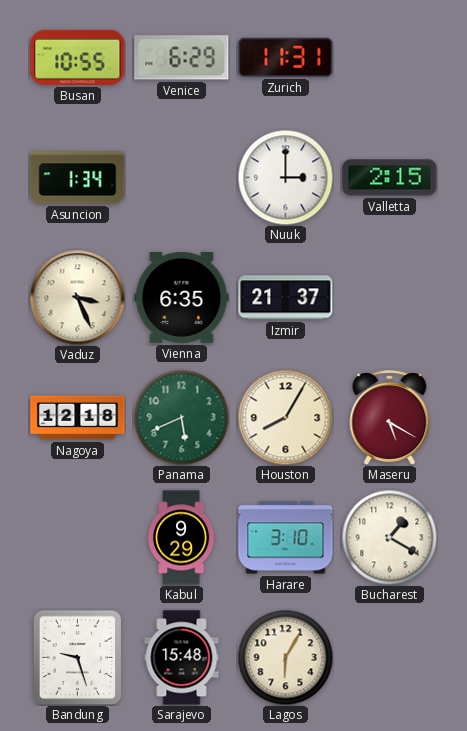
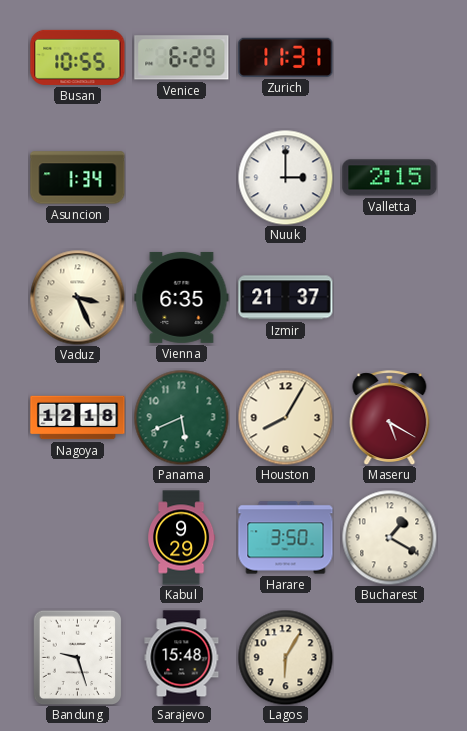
Harare: 3:10 -> 3:50 (286, 538)
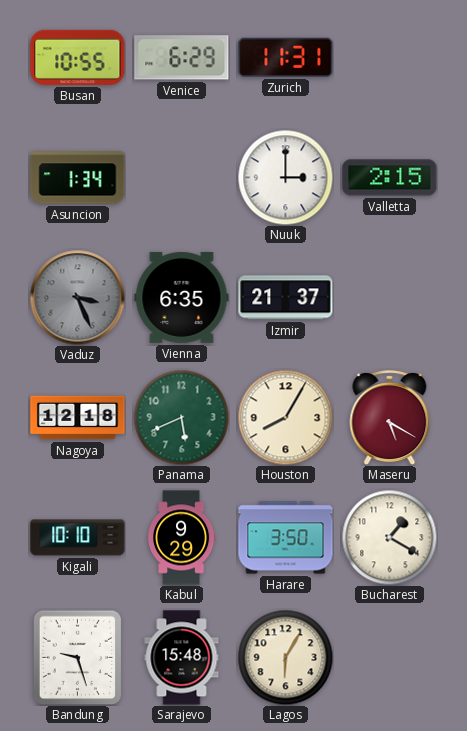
Vaduz dial: cream -> grey (77, 297)
Kigali: none -> 10:10 (78, 538)
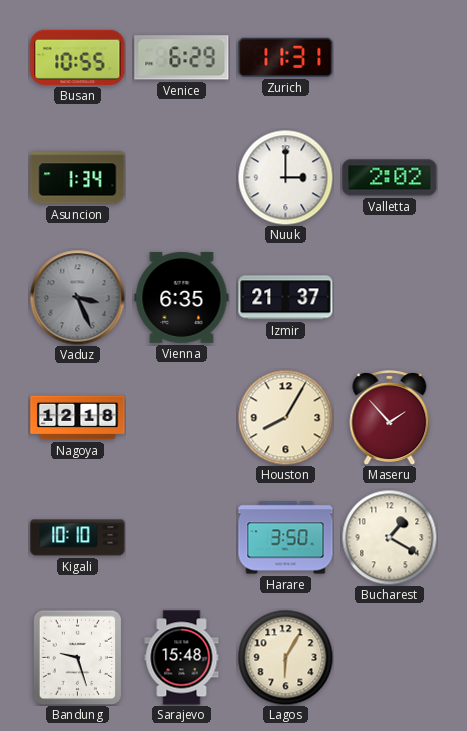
Valletta: 2:15 -> 2:02 (390, 178)
Panama: 5:41 -> none (181, 417)
Maseru: 5:20 -> 1:53 (390, 418)
Kabul: 9:29 -> none (182, 538)
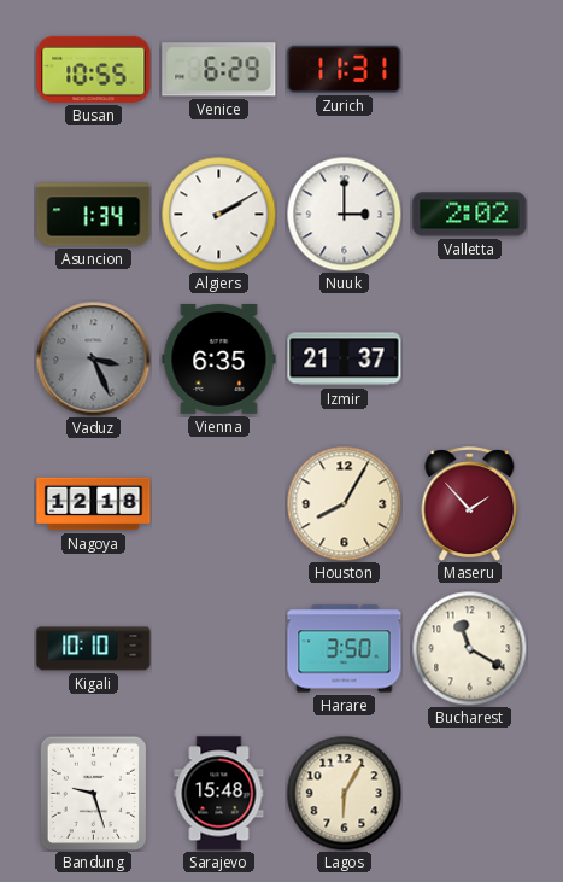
Algiers: none -> 2:10 (218, 214)
Bucharest: 1:20 -> 11:20 (469, 648)
